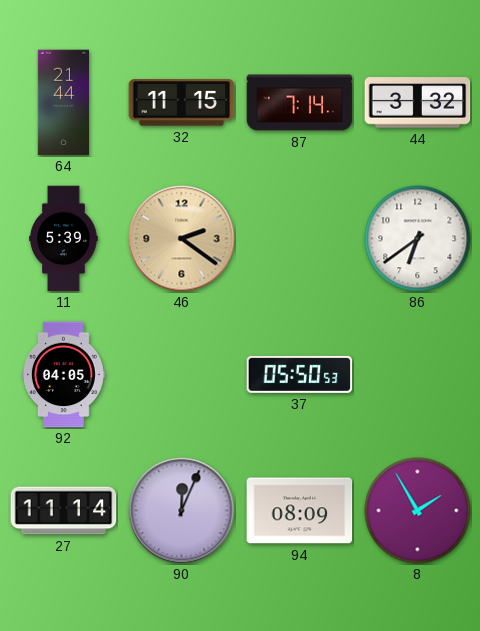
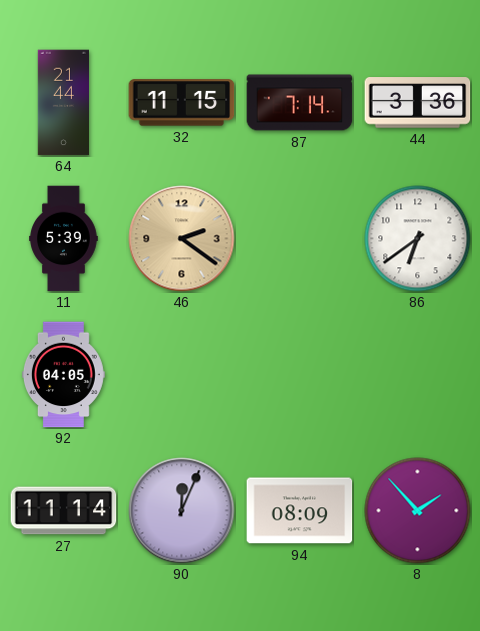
44: 3:32 -> 3:36 (418, 103)
37: 05:50 -> none (300, 374)
8: 1:55 -> 1:53 (418, 511)
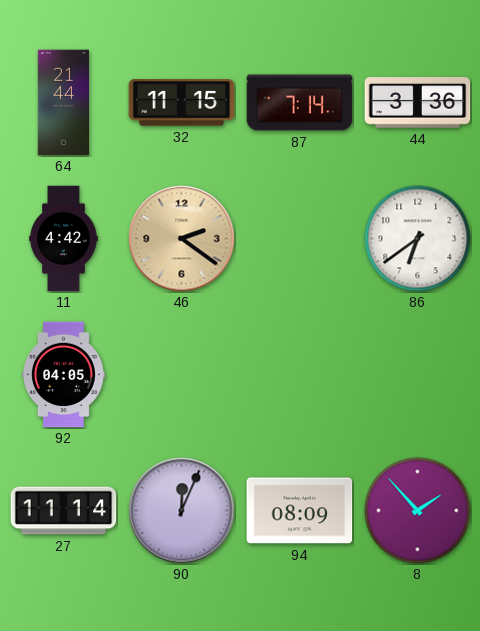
11: 5:39 -> 4:42 (64, 239)
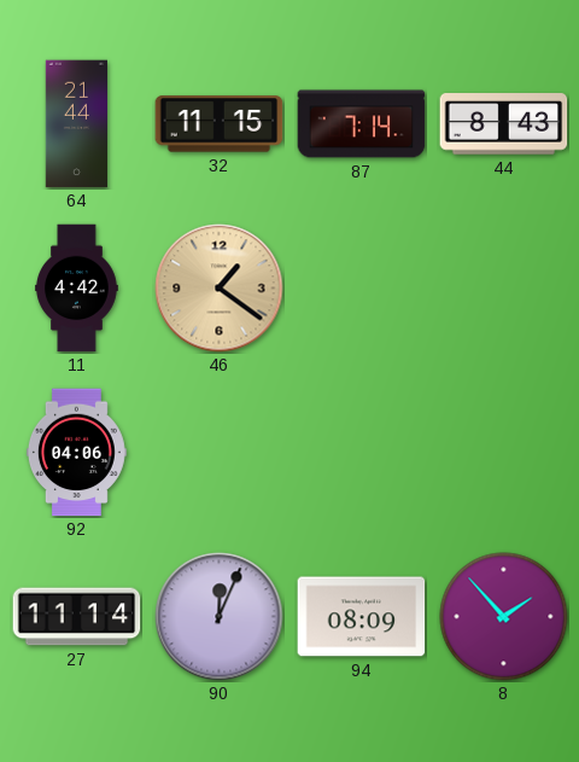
44: 3:36 -> 8:43 (504, 124)
46: 2:21 -> 1:21 (220, 289)
86: 6:39 -> none (418, 239)
92: 04:05 -> 04:06 (76, 453)
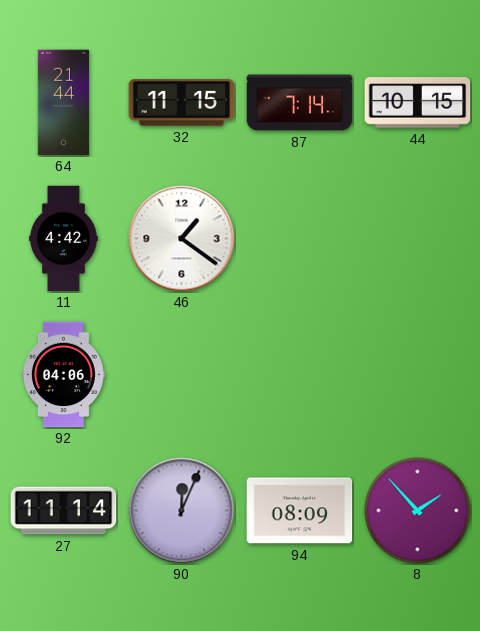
44: 8:43 -> 10:15 (418, 103)
46 dial: champagne -> white (182, 239)
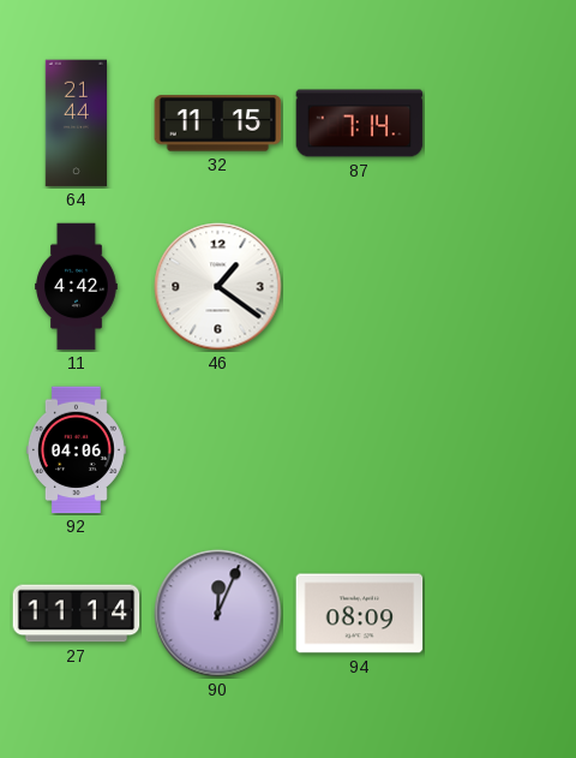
44: 10:15 -> none (418, 103)
8: 1:53 -> none (418, 511)
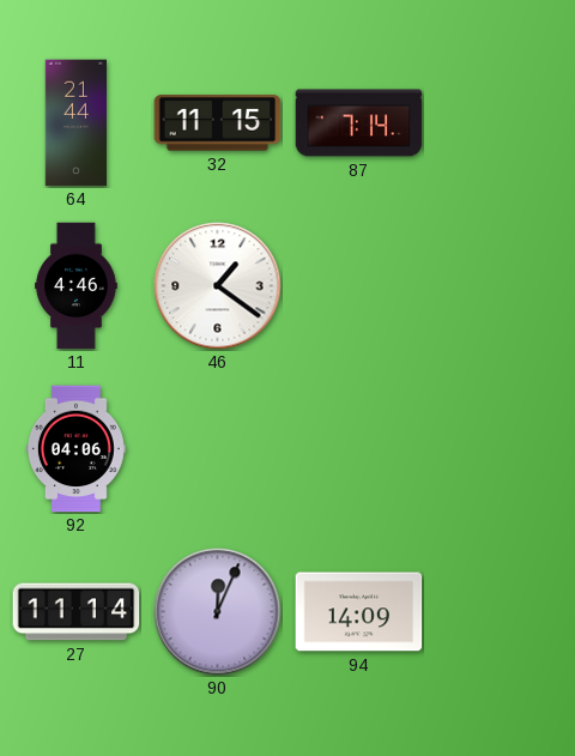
11: 4:42 -> 4:46 (77, 286)
94: 08:09 -> 14:09 (359, 612)
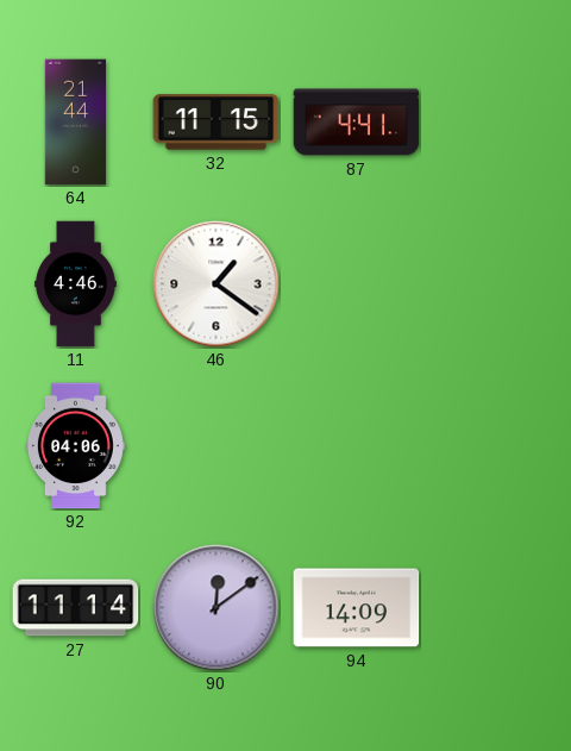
87: 7:14 -> 4:41 (357, 123)
90: 12:04 -> 12:09 (217, 608)
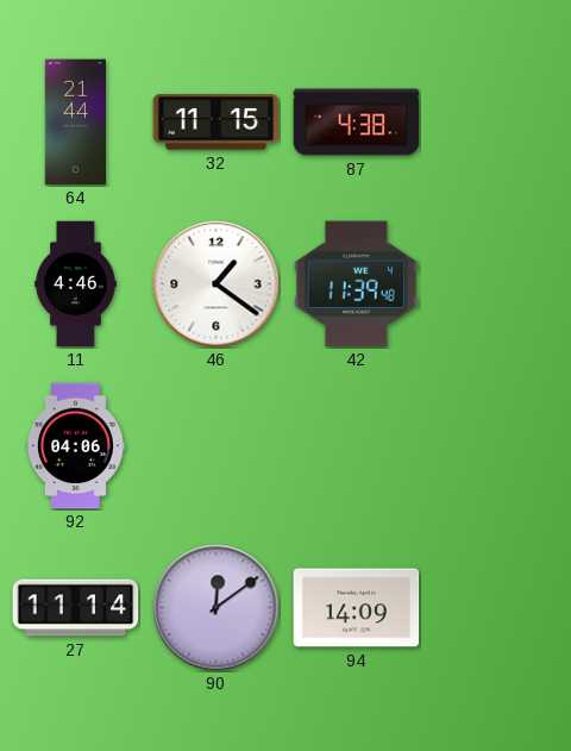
87: 4:41 -> 4:38 (357, 123)
42: none -> 11:39 (356, 284)
